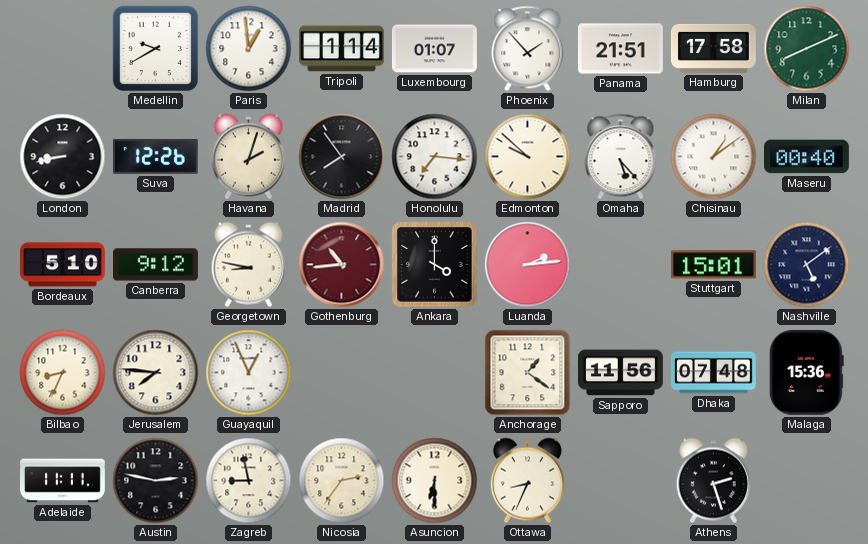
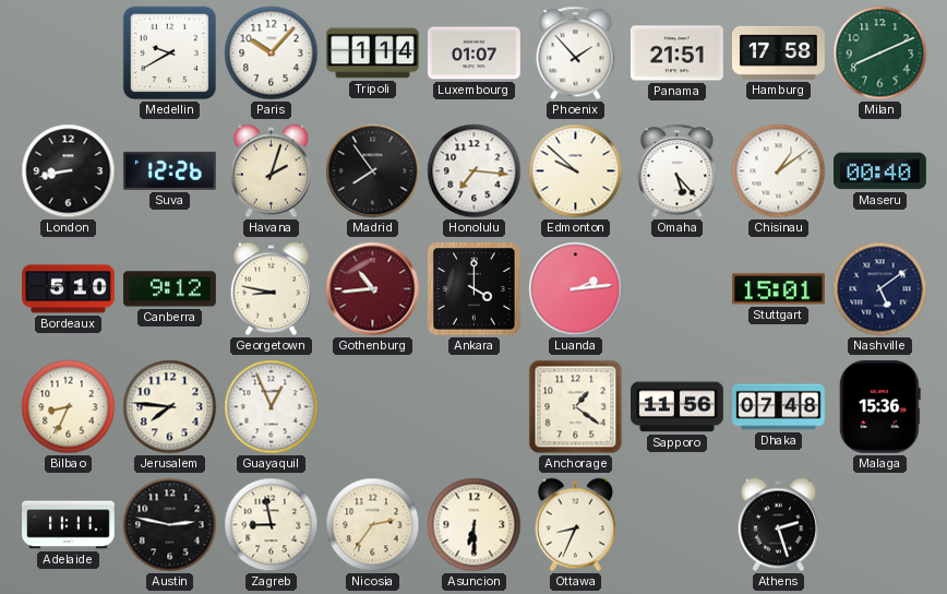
Paris: 12:59 -> 10:07 (272, 54)
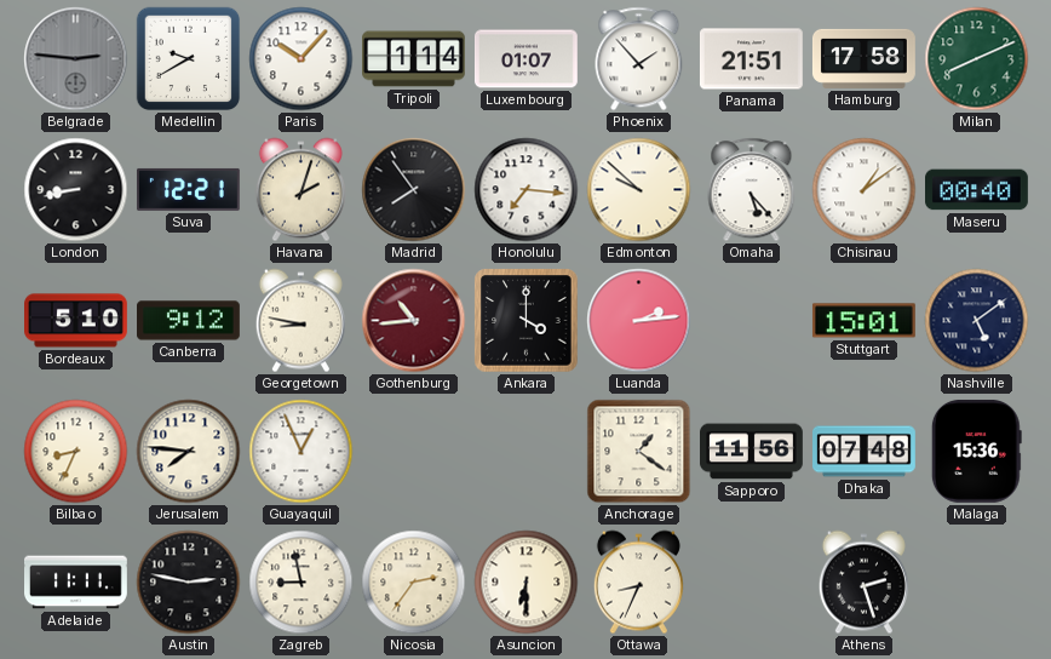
Belgrade: none -> 2:46 (76, 59)
Suva: 12:26 -> 12:21 (188, 189)
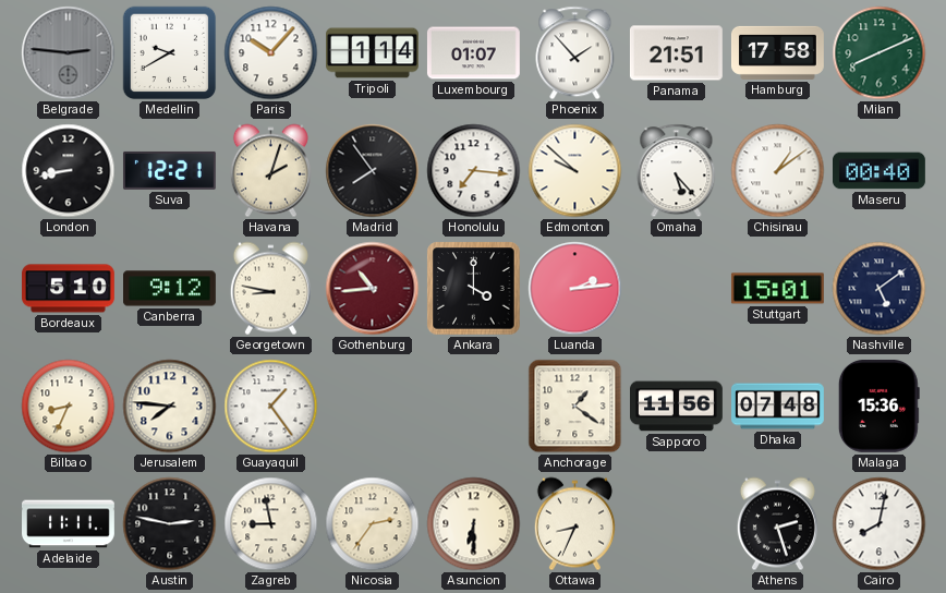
Guayaquil: 12:56 -> 1:24 (271, 407)
Cairo: none -> 8:02 (880, 524)
